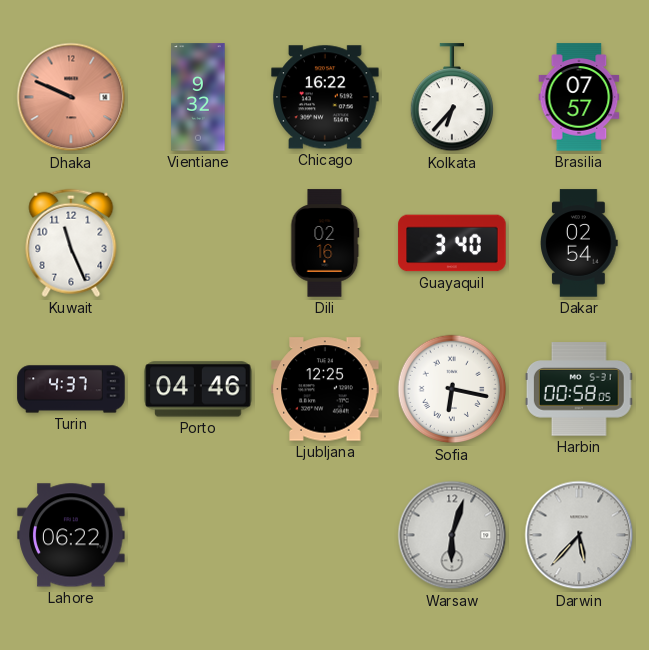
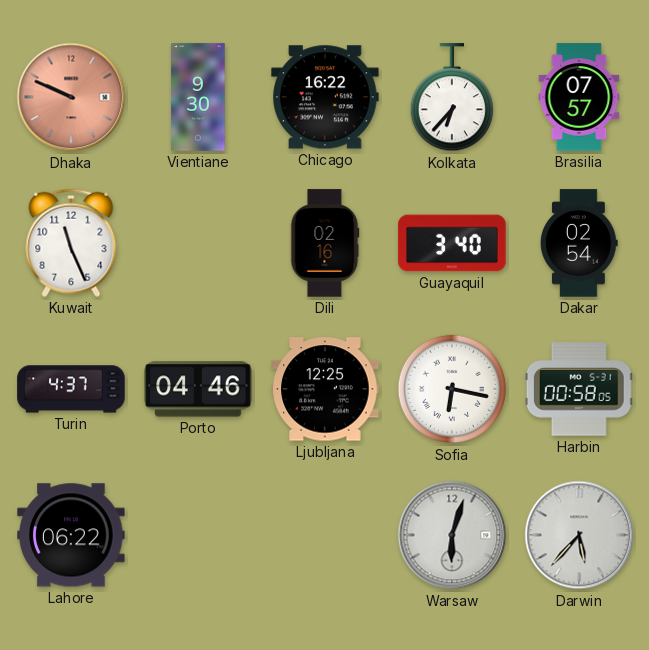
Vientiane: 9:32 -> 9:30 (198, 97)
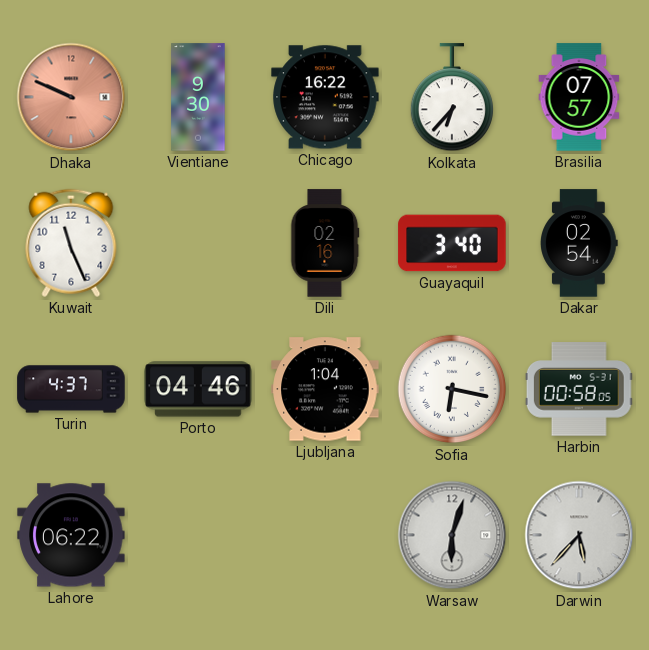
Ljubljana: 12:25 -> 1:04 (325, 389)
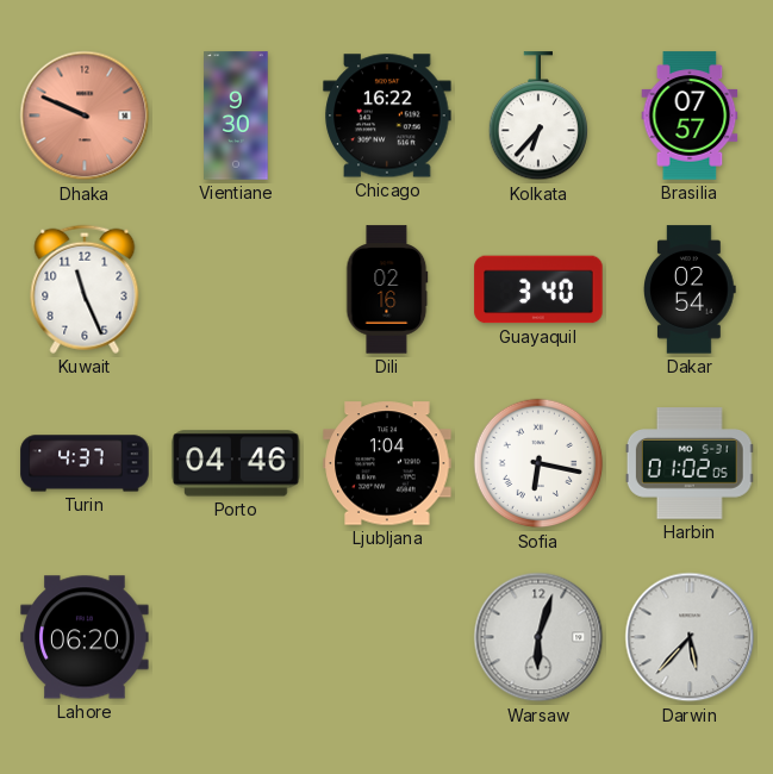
Harbin: 00:58 -> 01:02 (690, 463)
Lahore: 06:22 -> 06:20 (85, 637)
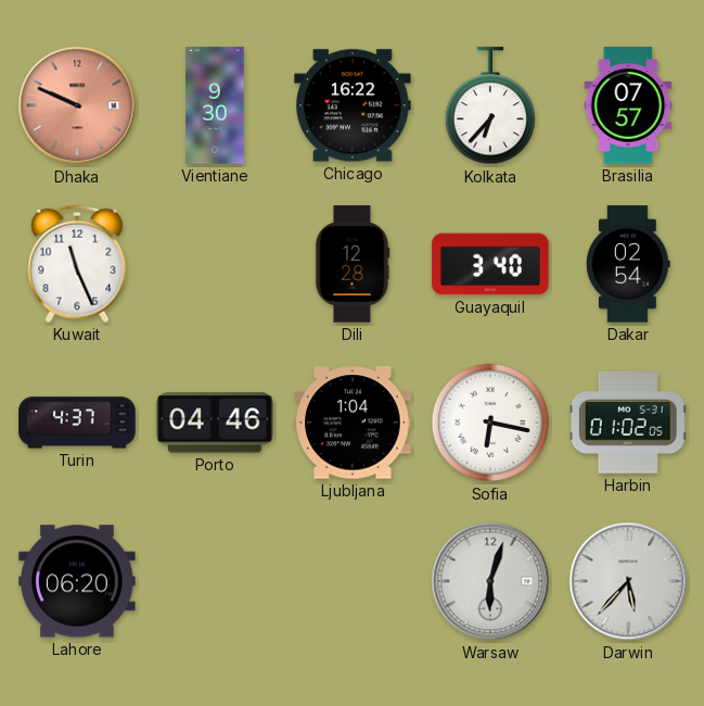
Dili: 02:16 -> 12:28 (353, 264)
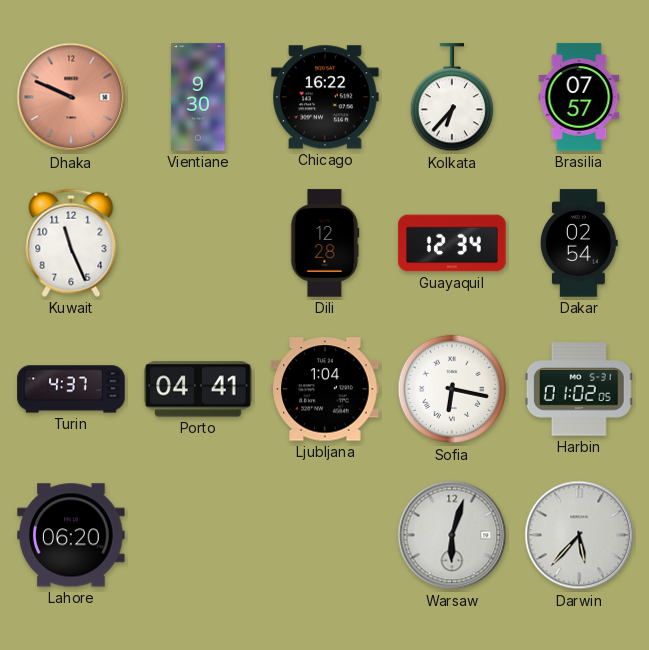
Guayaquil: 3:40 -> 12:34 (452, 243)
Porto: 04:46 -> 04:41 (198, 389)
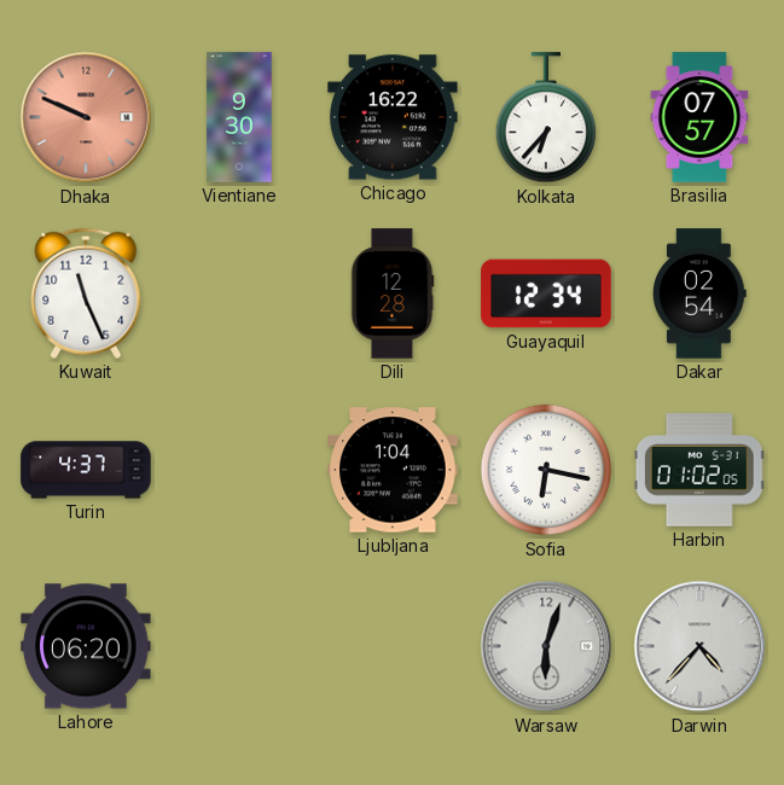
Porto: 04:41 -> none (198, 389)
Darwin: 5:37 -> 4:37 (699, 646)
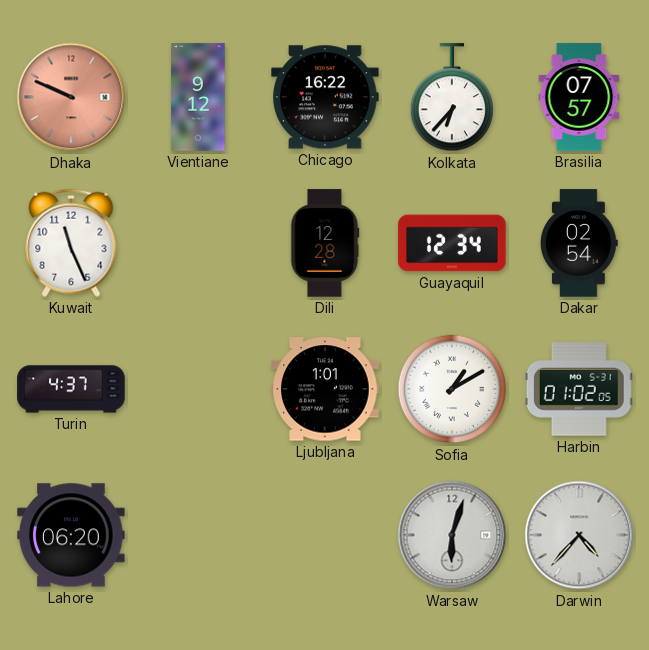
Vientiane: 9:30 -> 9:12 (198, 97)
Ljubljana: 1:04 -> 1:01 (325, 389)
Sofia: 6:17 -> 1:10 (452, 389)
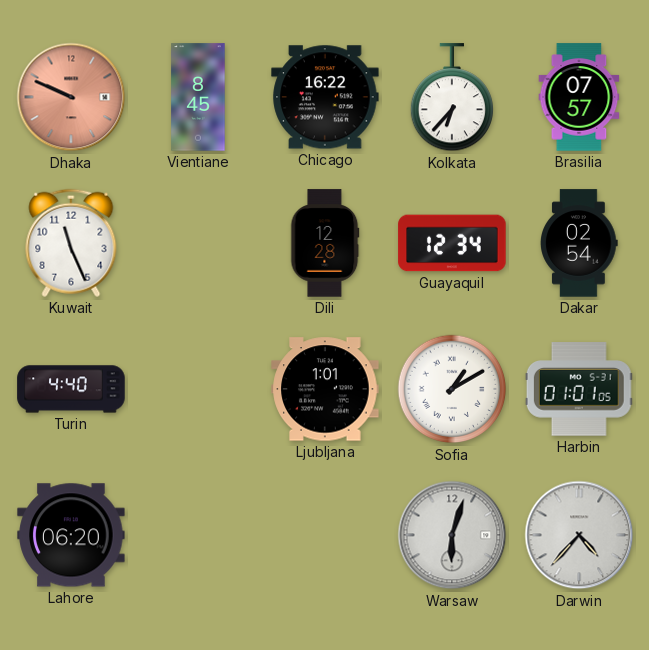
Vientiane: 9:12 -> 8:45 (198, 97)
Turin: 4:37 -> 4:40 (71, 389)
Harbin: 01:02 -> 01:01 (579, 389)
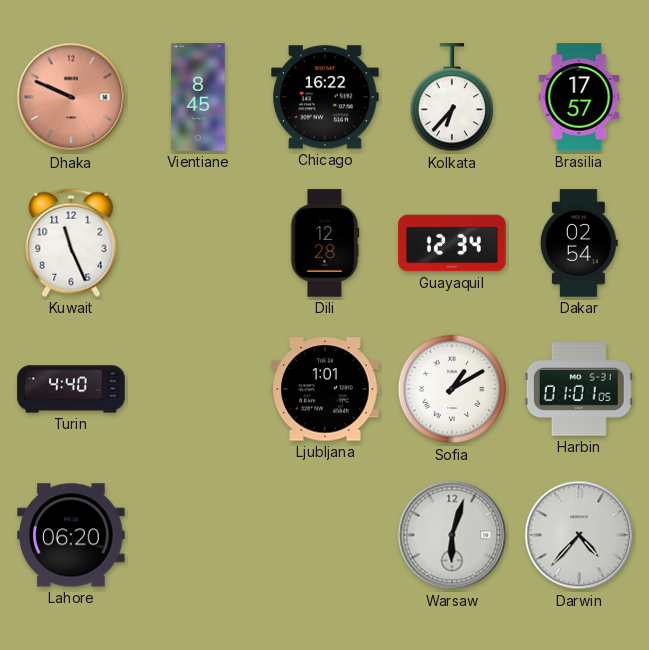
Brasilia: 07:57 -> 17:57 (579, 97)
